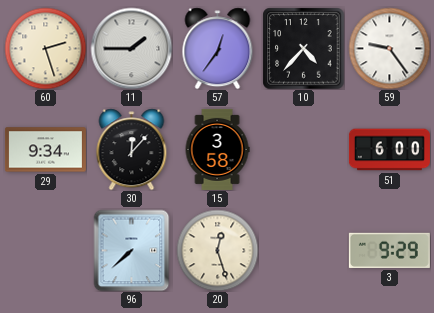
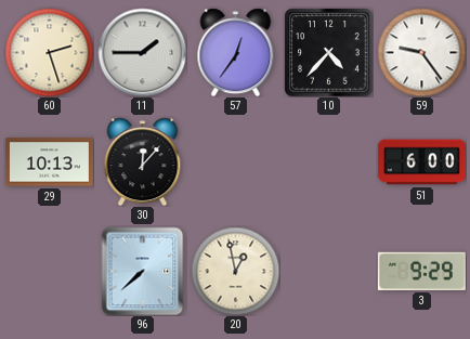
29: 9:34 -> 10:13 (49, 162)
15: 3:58 -> none (217, 149)
20: 12:27 -> 12:58 (235, 271)
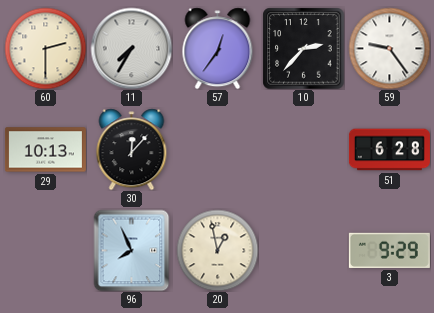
60: 2:27 -> 2:30 (45, 48)
11: 1:45 -> 7:35 (131, 48)
10: 4:37 -> 2:37 (303, 48)
51: 6:00 -> 6:28 (389, 150)
96: 7:38 -> 7:56 (132, 250)
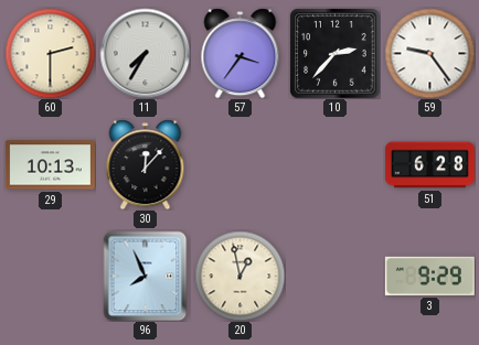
57: 12:36 -> 3:36 (241, 53)
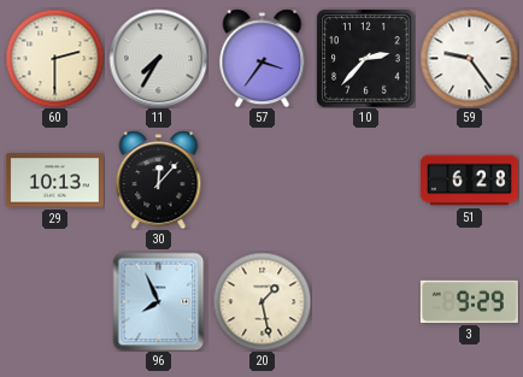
20: 12:58 -> 1:28 (261, 301)
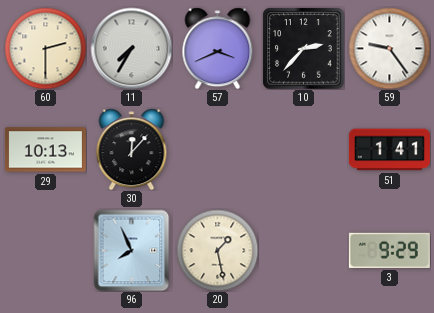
57: 3:36 -> 3:41 (218, 48)
51: 6:28 -> 1:41 (389, 150)
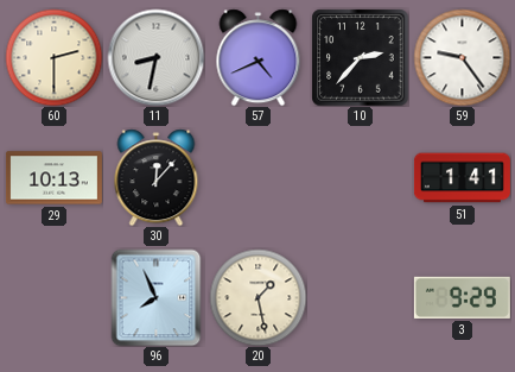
11: 7:35 -> 8:32 (155, 57)
57: 3:41 -> 4:41 (259, 57)
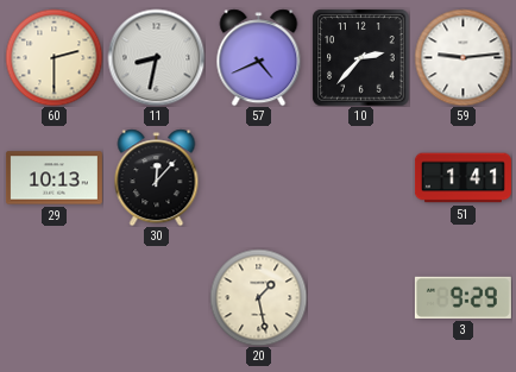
59: 9:24 -> 9:14 (462, 57)
96: 7:56 -> none (157, 297)
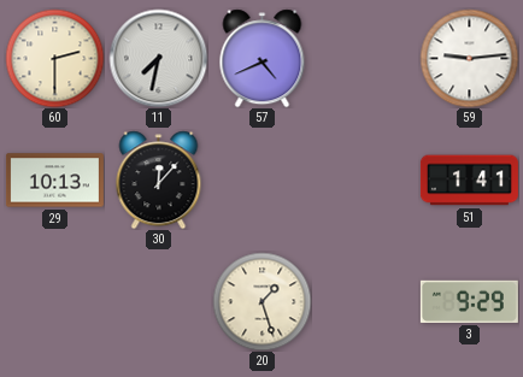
11: 8:32 -> 7:32 (158, 58)
10: 2:37 -> none (360, 57)
20: 1:28 -> 1:27 (261, 301)
